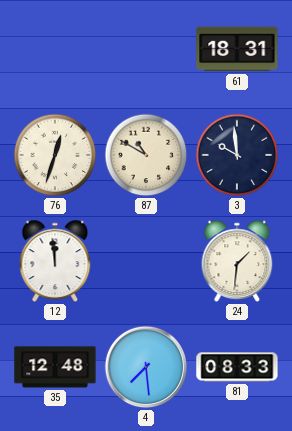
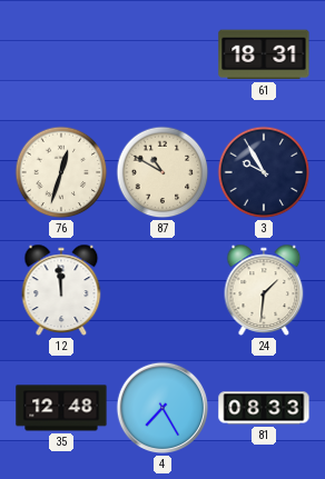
3: 9:59 -> 9:55 (264, 172)
4: 7:29 -> 7:25 (162, 408)
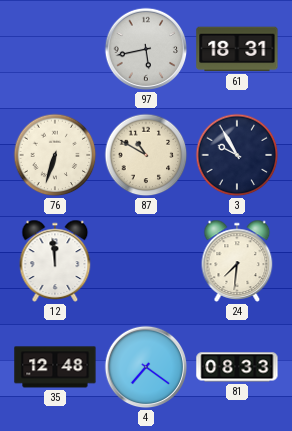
97: none -> 5:43 (146, 49)
76: 12:33 -> 6:33 (55, 155)
24: 1:31 -> 7:31 (237, 261)
4: 7:25 -> 7:21 (146, 367)
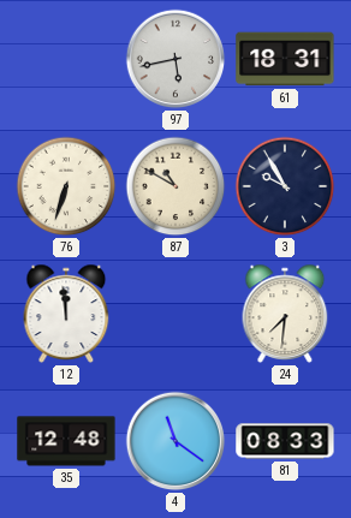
4: 7:21 -> 11:21 (175, 441)
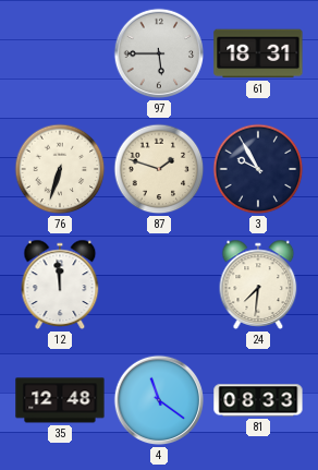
97: 5:43 -> 5:45 (159, 53)
87: 10:50 -> 1:48 (159, 169)
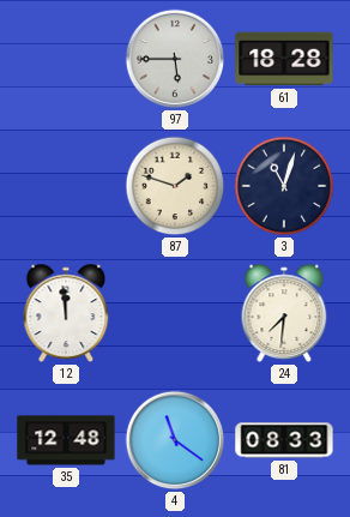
61: 18:31 -> 18:28 (284, 59)
76: 6:33 -> none (60, 169)
3: 9:55 -> 11:03 (284, 186)
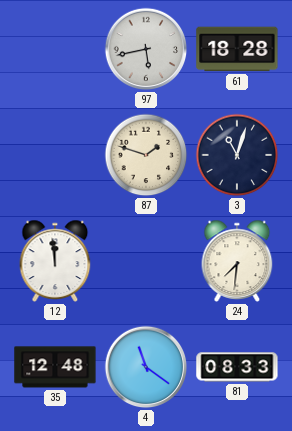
97: 5:45 -> 5:43 (146, 49)
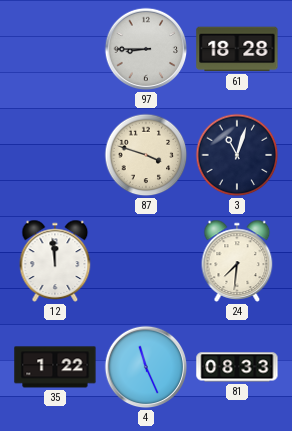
97: 5:43 -> 8:45 (146, 49)
87: 1:48 -> 3:48 (146, 155)
35: 12:48 -> 1:22 (55, 367)
4: 11:21 -> 11:26 (146, 367)
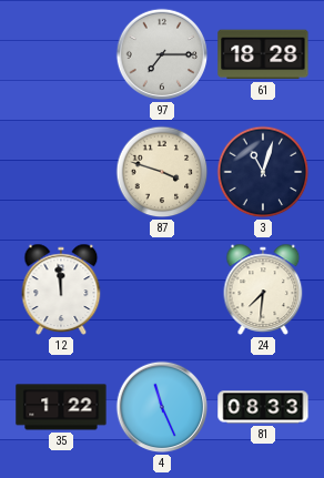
97: 8:45 -> 7:15 (162, 54)
